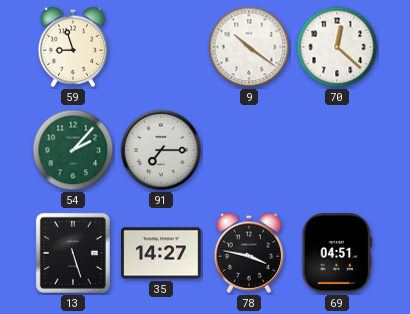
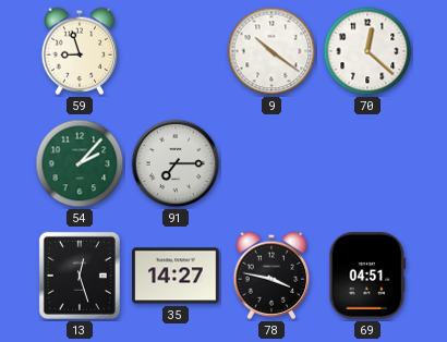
13: 5:27 -> 12:27 (80, 276)
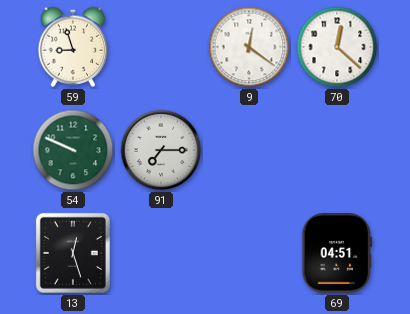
9: 10:21 -> 12:21 (249, 47)
54: 2:07 -> 9:49 (73, 150)
35: 14:27 -> none (176, 276)
78: 3:47 -> none (271, 276)
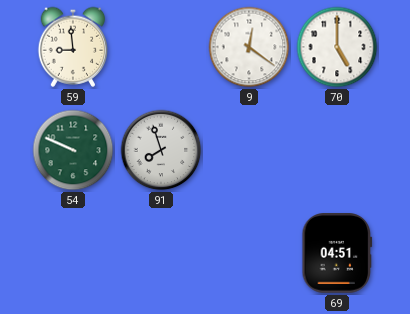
59: 8:57 -> 8:59 (73, 47)
70: 12:22 -> 5:00 (337, 47)
91: 7:15 -> 7:57 (161, 150)
13: 12:27 -> none (73, 253)
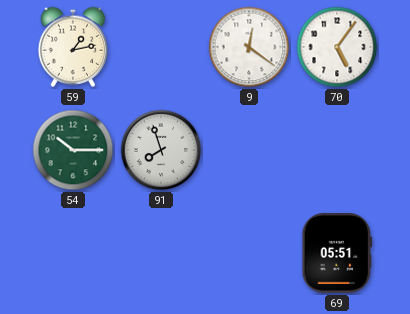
59: 8:59 -> 1:13 (73, 47)
70: 5:00 -> 5:06 (337, 47)
54: 9:49 -> 10:15 (73, 150)
69: 04:51 -> 05:51 (337, 253)
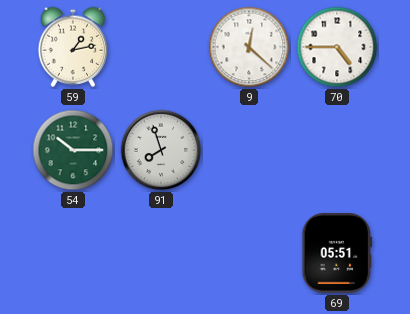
9: 12:21 -> 12:22 (249, 47)
70: 5:06 -> 4:45 (337, 47)
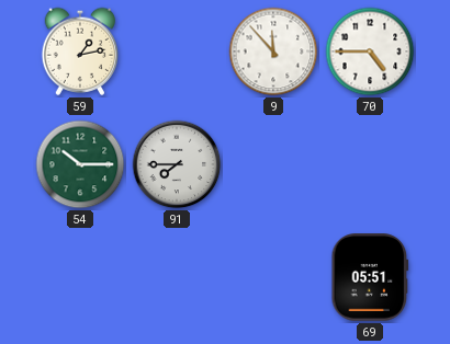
9: 12:22 -> 11:53 (273, 51)
91: 7:57 -> 7:45 (177, 164)
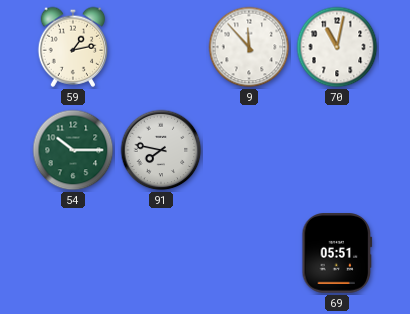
70: 4:45 -> 11:02 (337, 47)
91: 7:45 -> 7:47 (161, 150)
